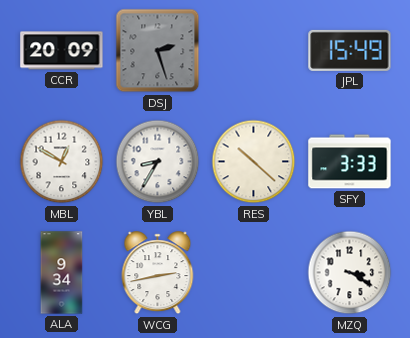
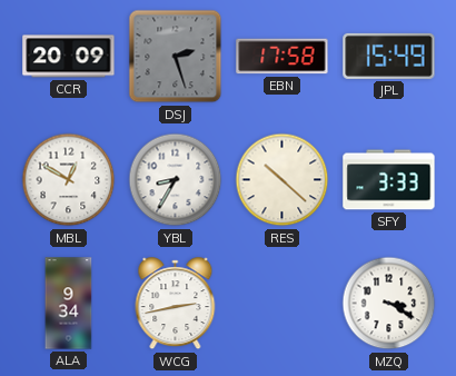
EBN: none -> 17:58 (282, 57)
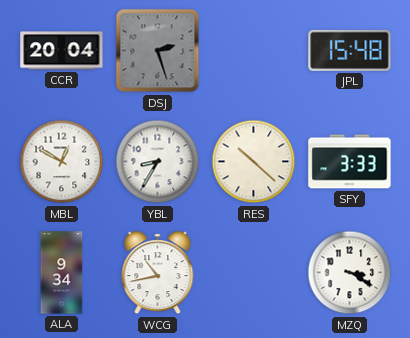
CCR: 20:09 -> 20:04 (62, 51)
EBN: 17:58 -> none (282, 57)
JPL: 15:49 -> 15:48 (350, 50)
WCG: 2:43 -> 10:43 (158, 273)
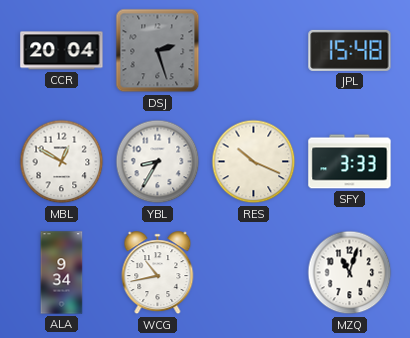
RES: 10:22 -> 10:19 (254, 162)
MZQ: 3:20 -> 11:03 (350, 273)
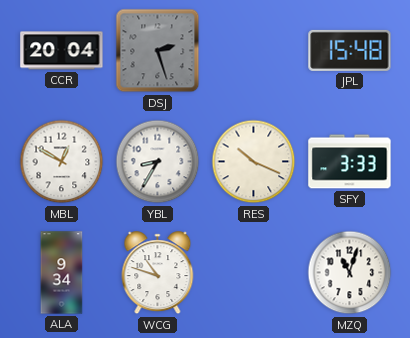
WCG: 10:43 -> 10:48 (158, 273)
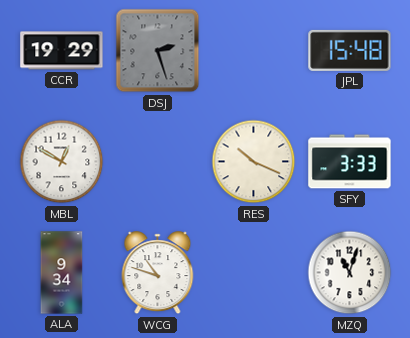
CCR: 20:04 -> 19:29 (62, 51)
YBL: 8:35 -> none (158, 162)
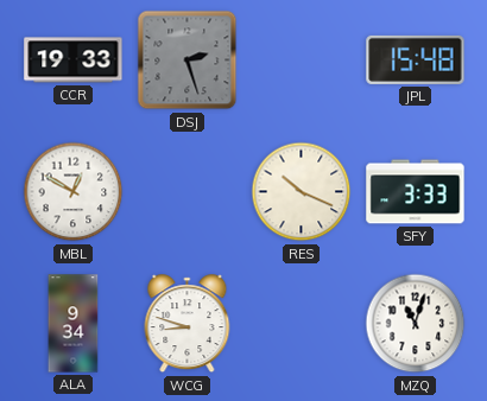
CCR: 19:29 -> 19:33 (74, 61)
WCG: 10:48 -> 8:48 (188, 324)
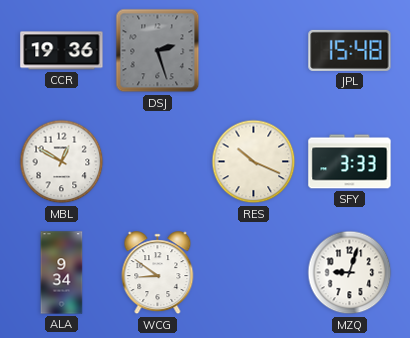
CCR: 19:33 -> 19:36 (62, 51)
WCG: 8:48 -> 8:51 (158, 273)
MZQ: 11:03 -> 9:03 (350, 273)
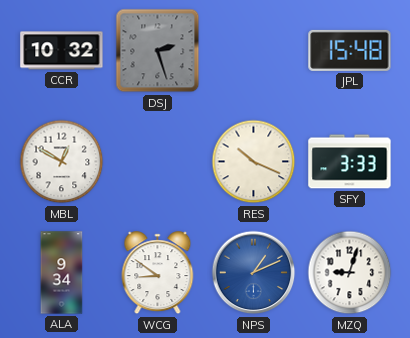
CCR: 19:36 -> 10:32 (62, 51)
NPS: none -> 1:11 (254, 273)
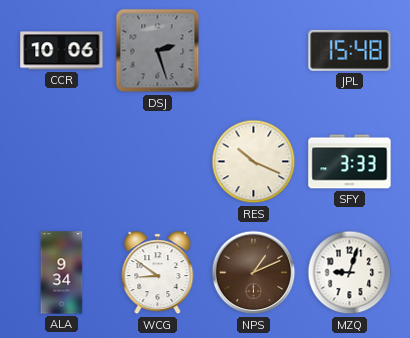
CCR: 10:32 -> 10:06 (62, 51)
MBL: 12:50 -> none (62, 162)
NPS dial: blue -> brown (254, 273)
